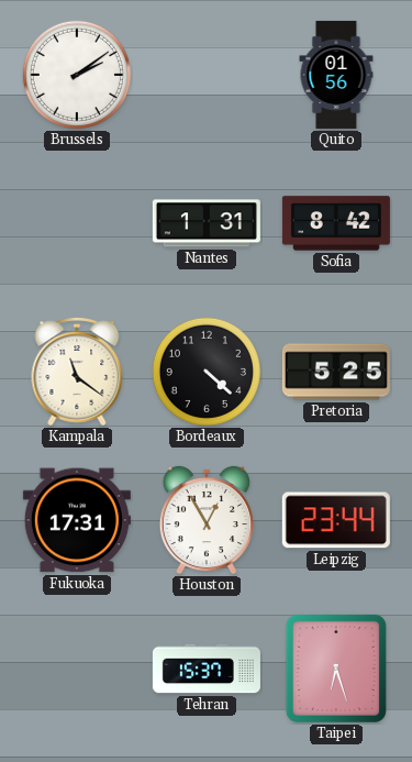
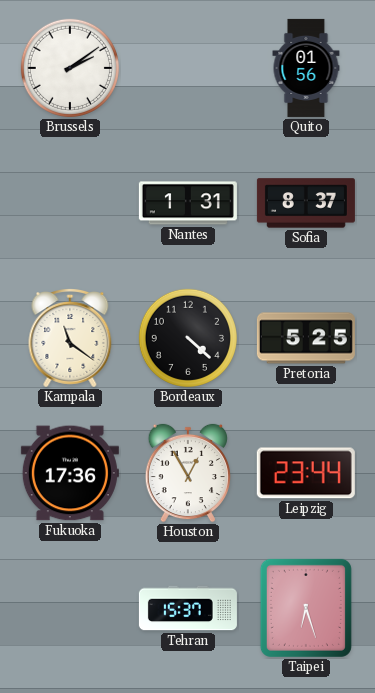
Sofia: 8:42 -> 8:37 (306, 203)
Fukuoka: 17:31 -> 17:36 (70, 473)
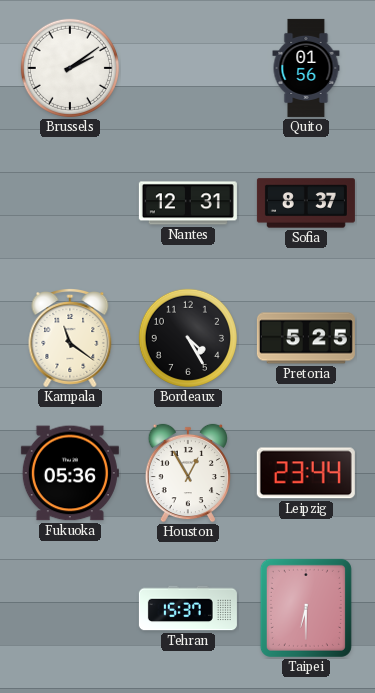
Nantes: 1:31 -> 12:31 (188, 203)
Bordeaux: 4:22 -> 4:25 (188, 338)
Fukuoka: 17:36 -> 05:36 (70, 473)
Taipei: 6:27 -> 6:30 (306, 608)
